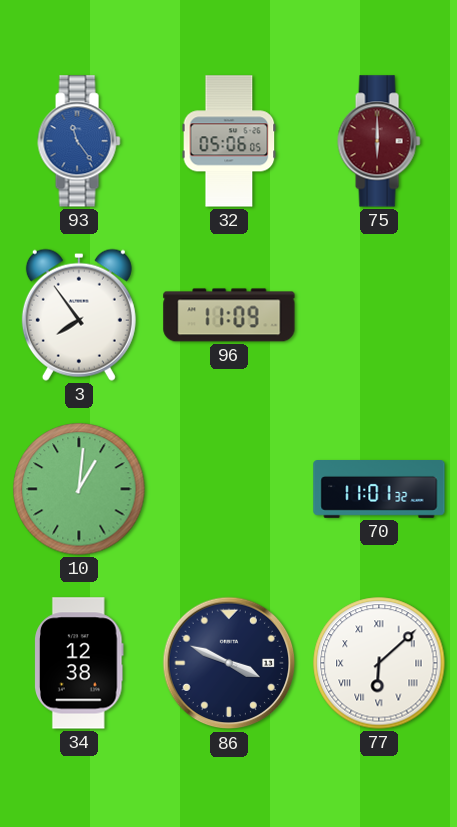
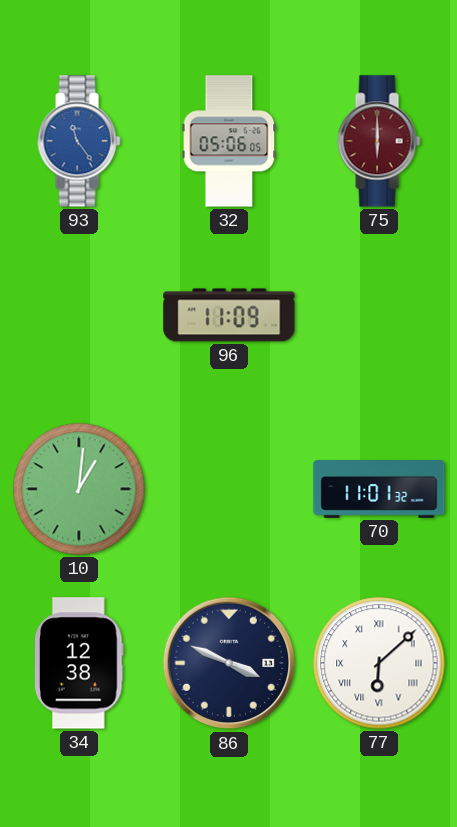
3: 7:54 -> none (79, 315)
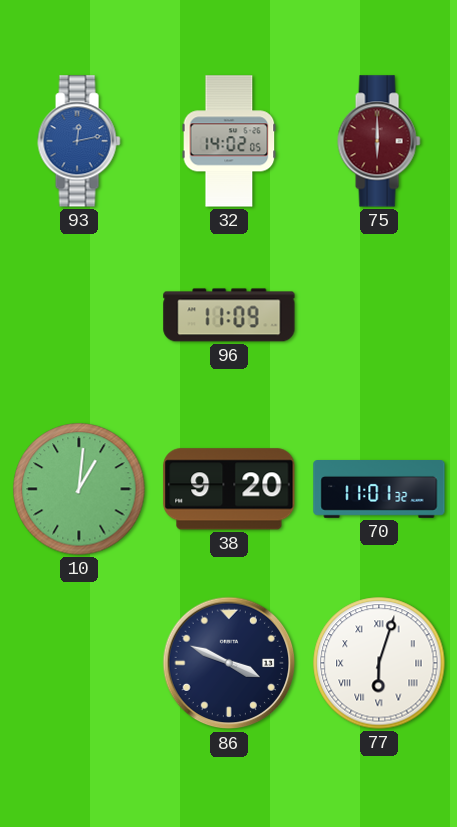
93: 11:24 -> 12:13 (79, 141)
32: 05:06 -> 14:02 (229, 141)
38: none -> 9:20 (229, 489)
34: 12:38 -> none (79, 663)
77: 6:08 -> 6:03 (379, 663)
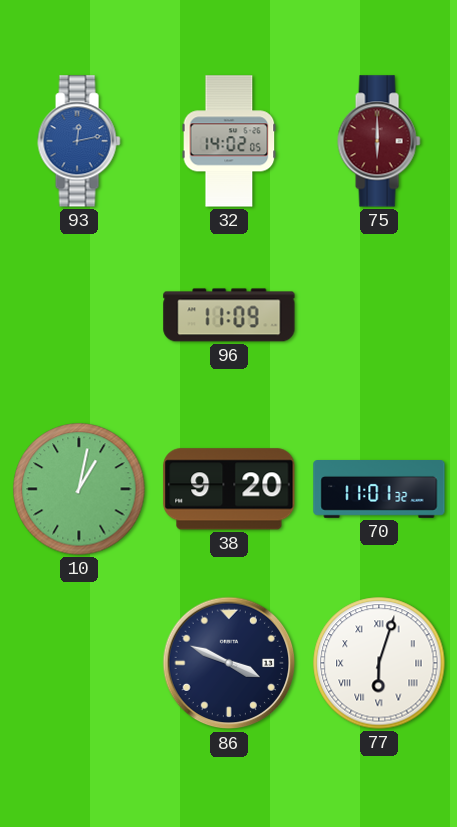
10: 1:01 -> 1:02 (79, 489)
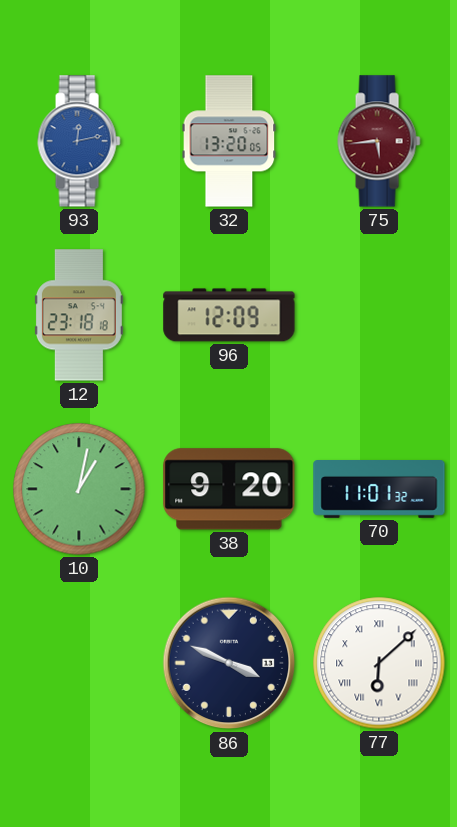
32: 14:02 -> 13:20 (229, 141)
75: 6:00 -> 5:44 (379, 141)
12: none -> 23:18 (79, 315)
96: 11:09 -> 12:09 (229, 315)
77: 6:03 -> 6:08 (379, 663)
